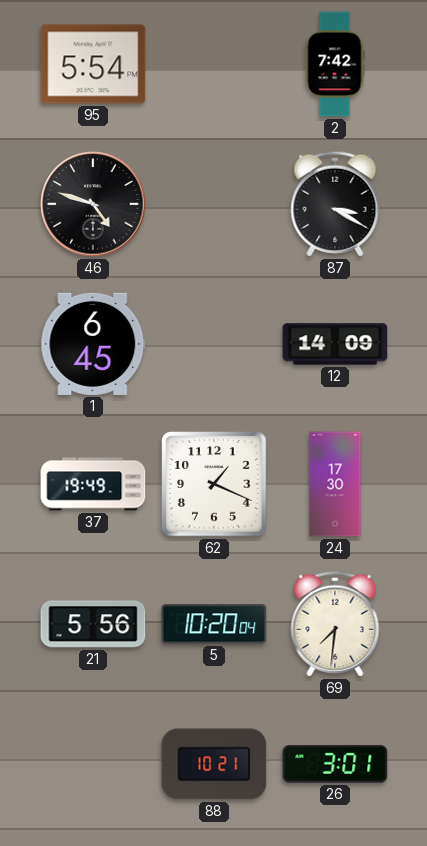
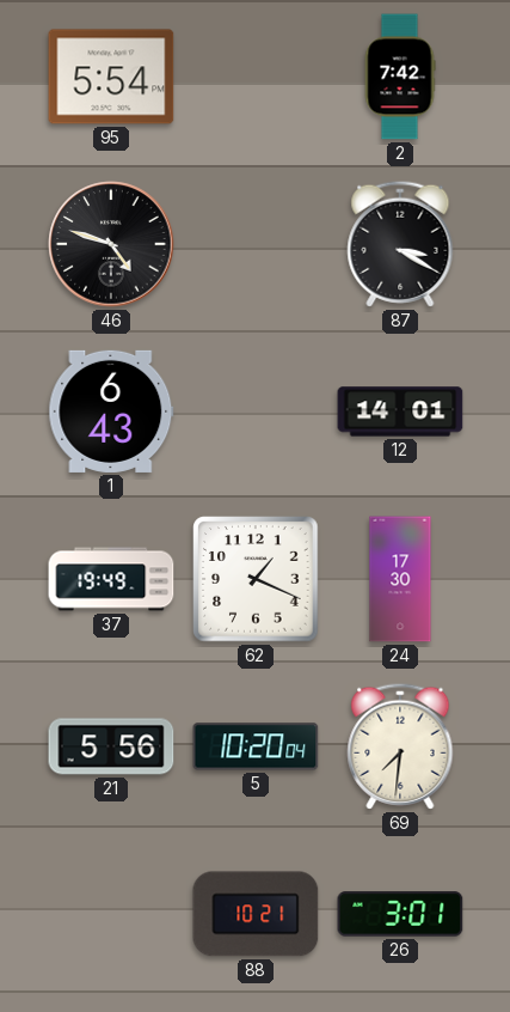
1: 6:45 -> 6:43 (111, 411)
12: 14:09 -> 14:01 (400, 411)
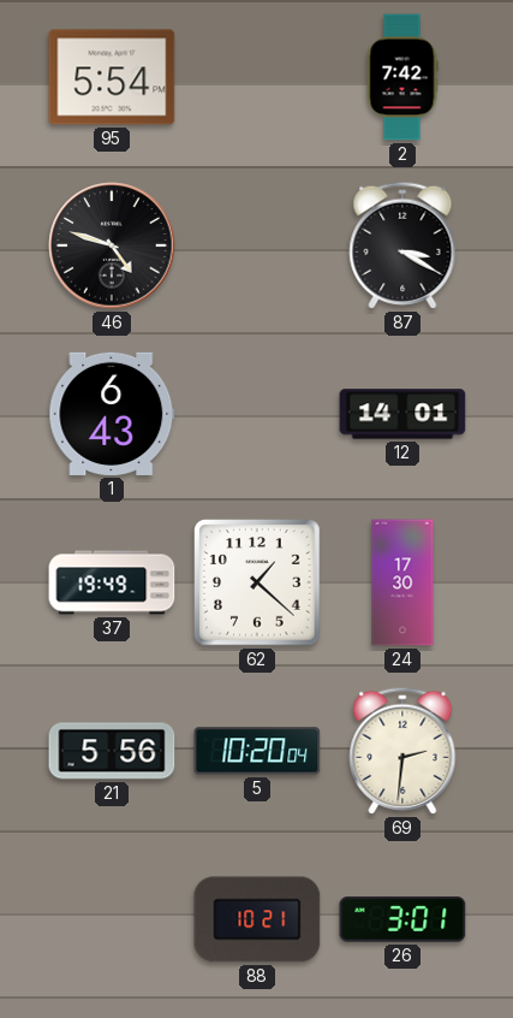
62: 1:19 -> 1:22 (257, 582)
69: 7:31 -> 2:31 (402, 751)
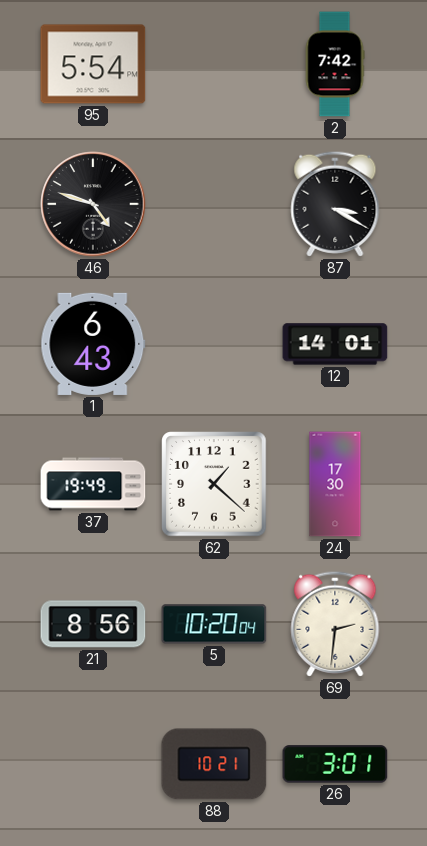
21: 5:56 -> 8:56 (93, 624)
